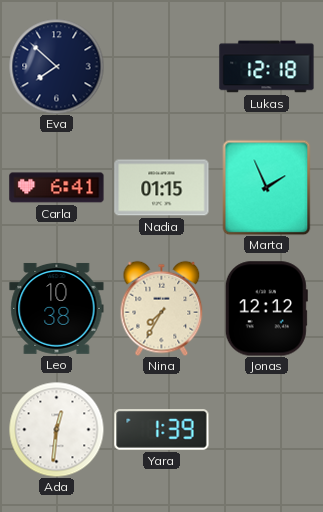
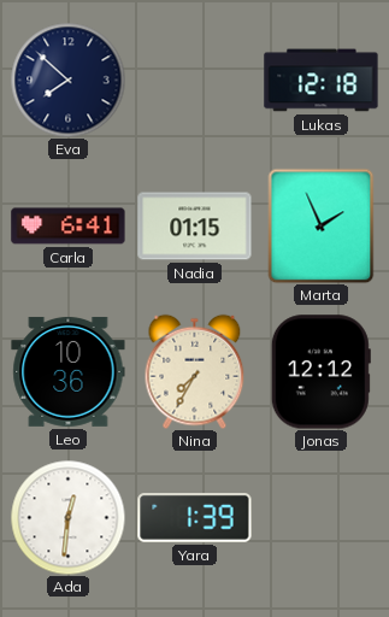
Leo: 10:38 -> 10:36 (69, 371)
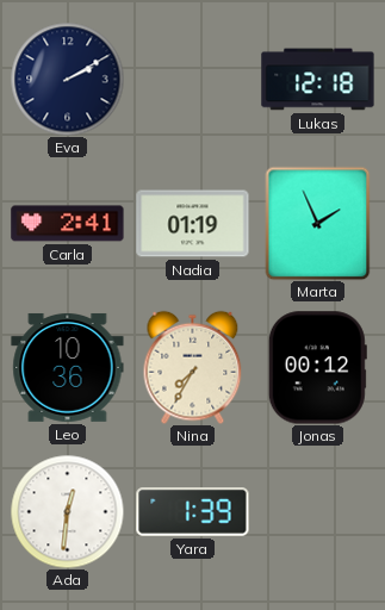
Eva: 7:52 -> 2:10 (67, 79)
Carla: 6:41 -> 2:41 (68, 224)
Nadia: 01:15 -> 01:19 (193, 224)
Jonas: 12:12 -> 00:12 (317, 368)
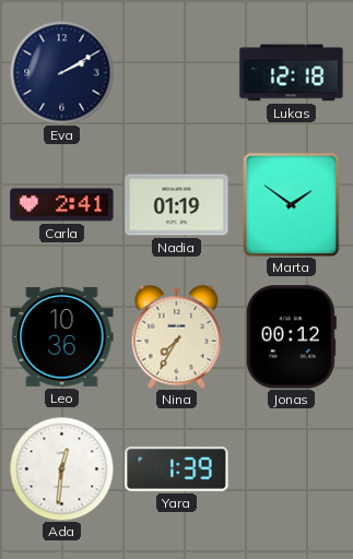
Marta: 1:56 -> 1:51 (292, 204)
